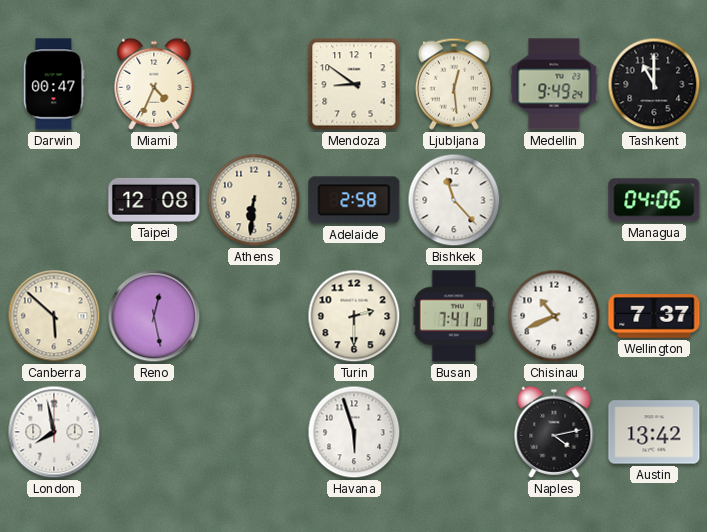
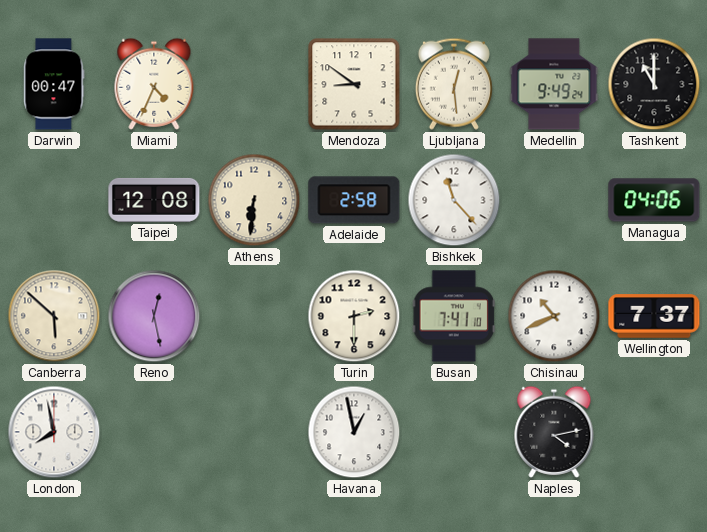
Havana: 5:57 -> 12:58 (354, 432)
Austin: 13:42 -> none (654, 432)
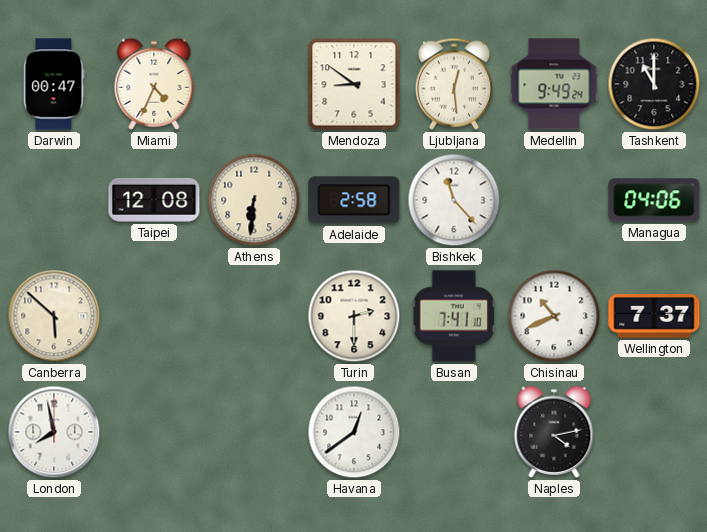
Reno: 12:28 -> none (154, 316)
Havana: 12:58 -> 12:39 (354, 432)
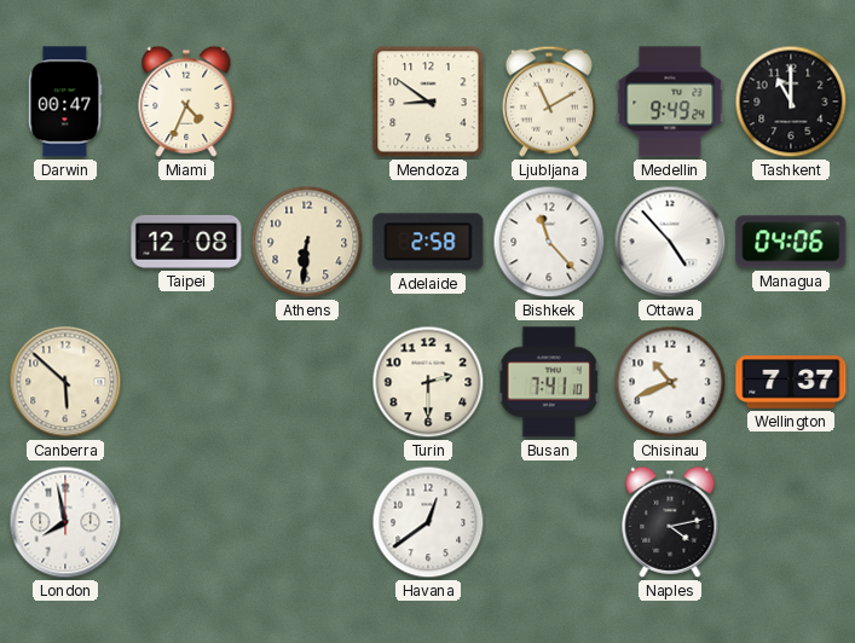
Ljubljana: 12:29 -> 11:10 (549, 102)
Ottawa: none -> 4:53 (670, 242)
